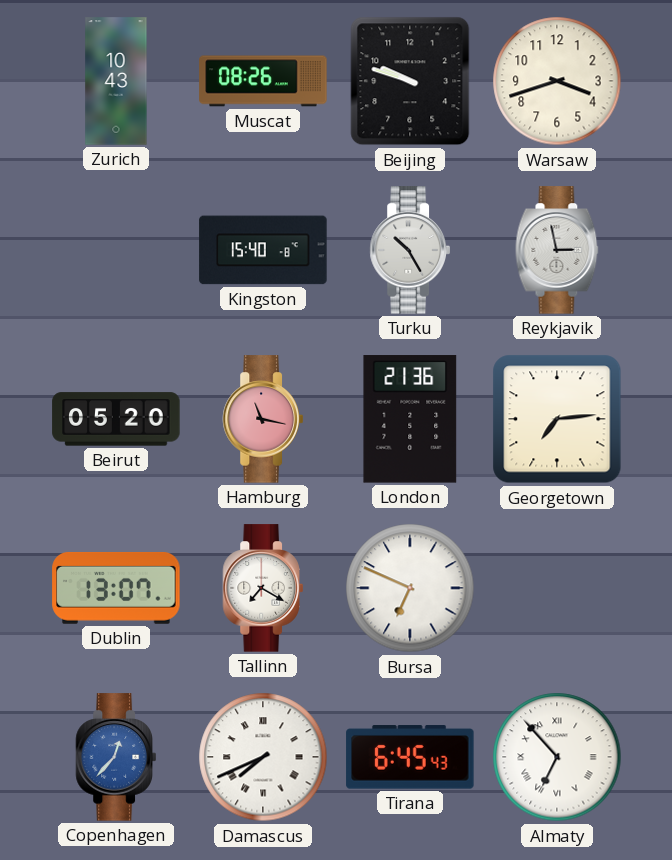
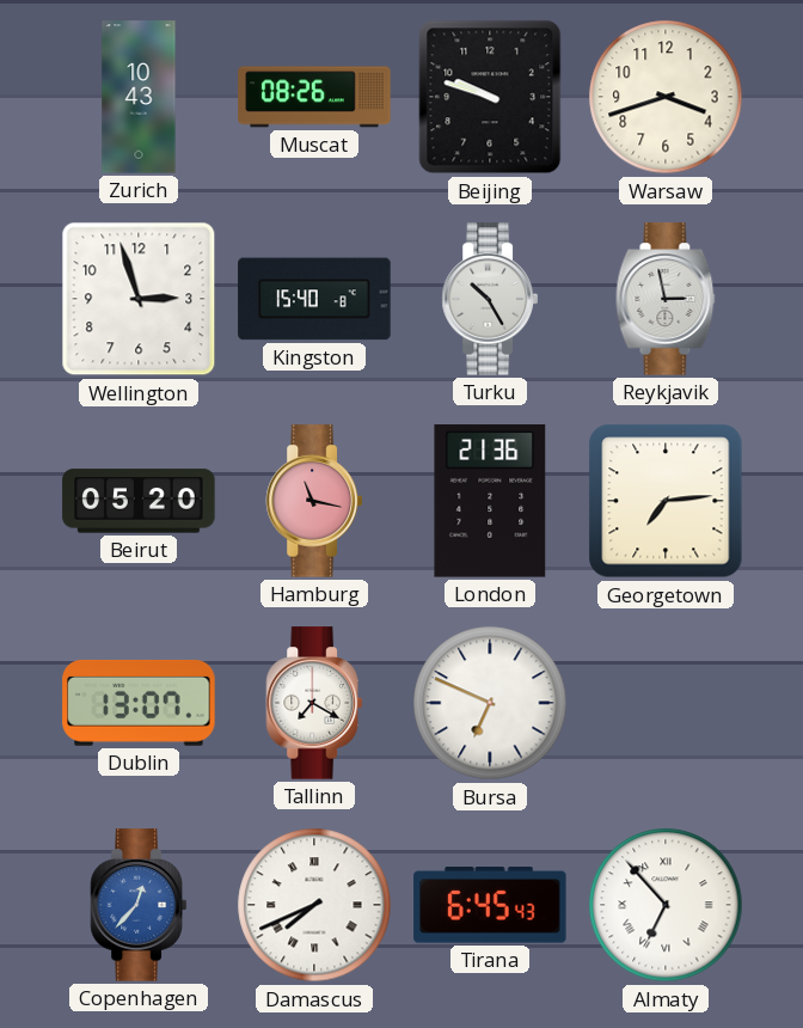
Wellington: none -> 2:57 (139, 299)
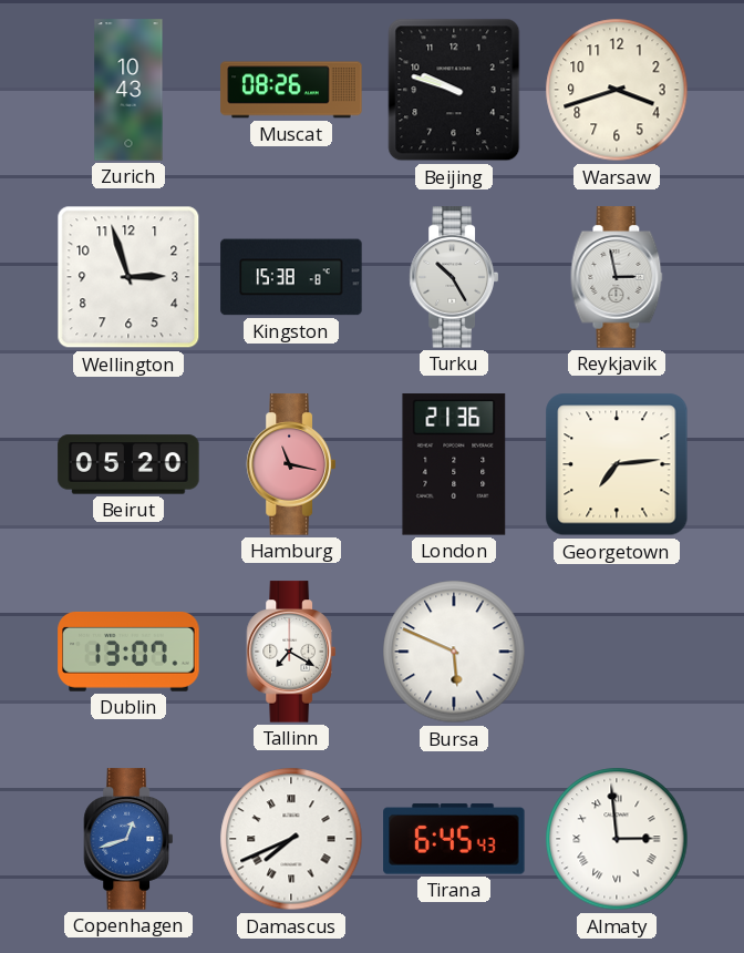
Kingston: 15:40 -> 15:38 (291, 277)
Bursa: 6:49 -> 5:49 (454, 652)
Copenhagen: 12:37 -> 12:42 (128, 839)
Almaty: 6:53 -> 2:59 (617, 839)
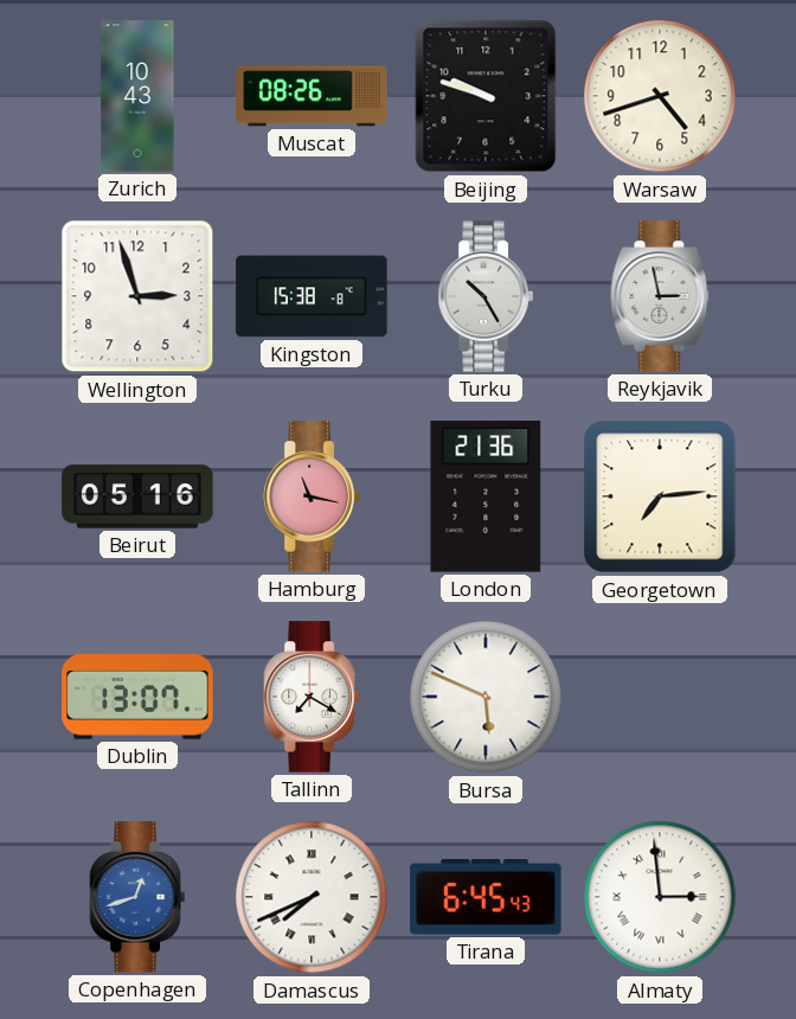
Warsaw: 3:42 -> 4:42 (660, 96)
Beirut: 05:20 -> 05:16 (137, 496)
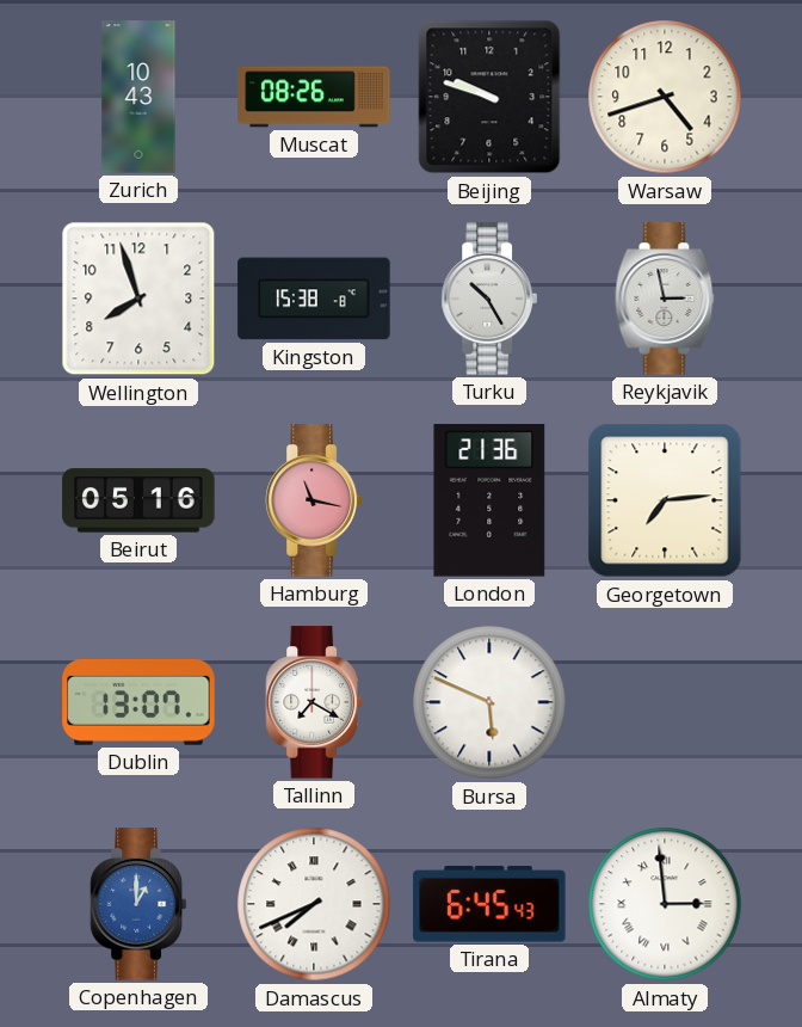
Wellington: 2:57 -> 7:57 (138, 299)
Copenhagen: 12:42 -> 1:00 (138, 904)
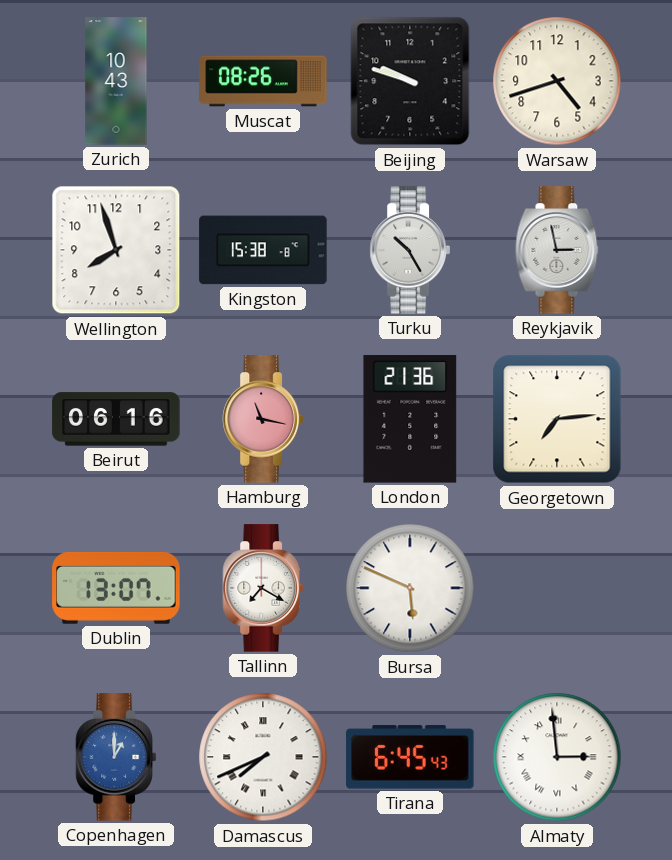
Beirut: 05:16 -> 06:16 (116, 419)
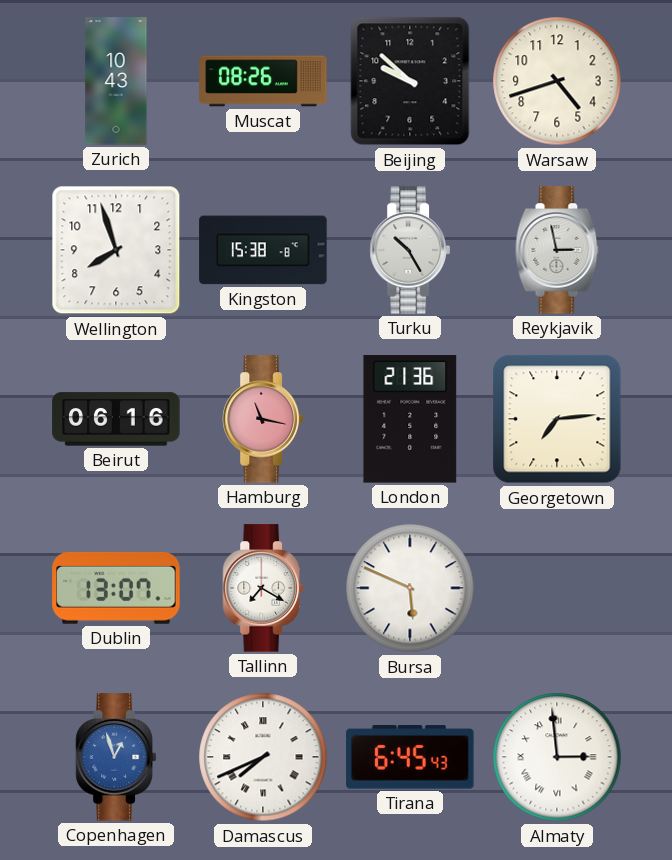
Beijing: 9:48 -> 9:52 (410, 81)
Copenhagen: 1:00 -> 12:57 (116, 757)
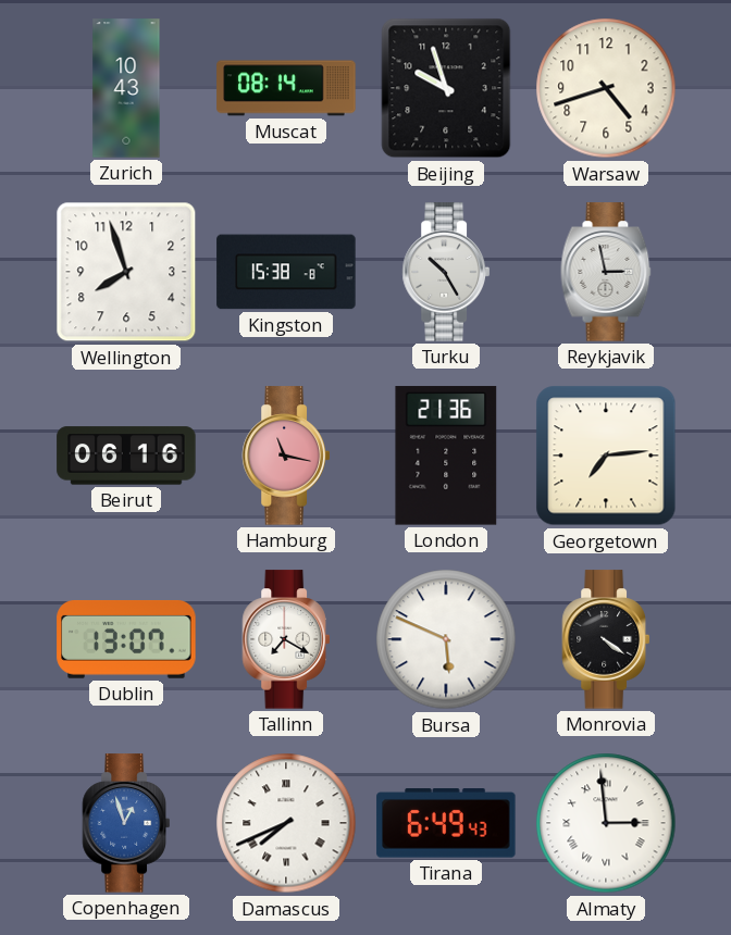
Muscat: 08:26 -> 08:14 (286, 88)
Beijing: 9:52 -> 9:57 (446, 88)
Monrovia: none -> 4:21 (606, 639)
Tirana: 6:45 -> 6:49 (446, 823)
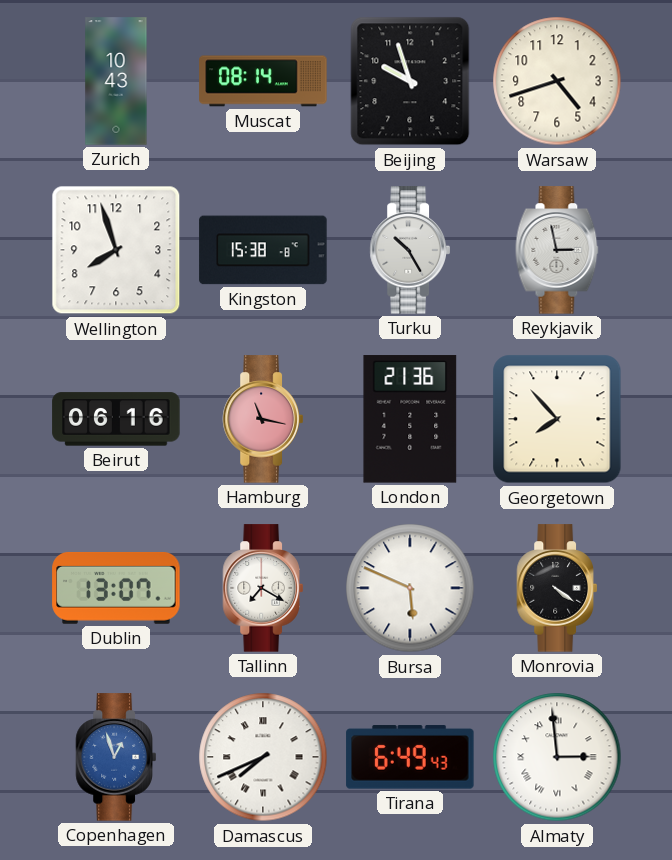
Georgetown: 7:14 -> 7:53 (557, 419)
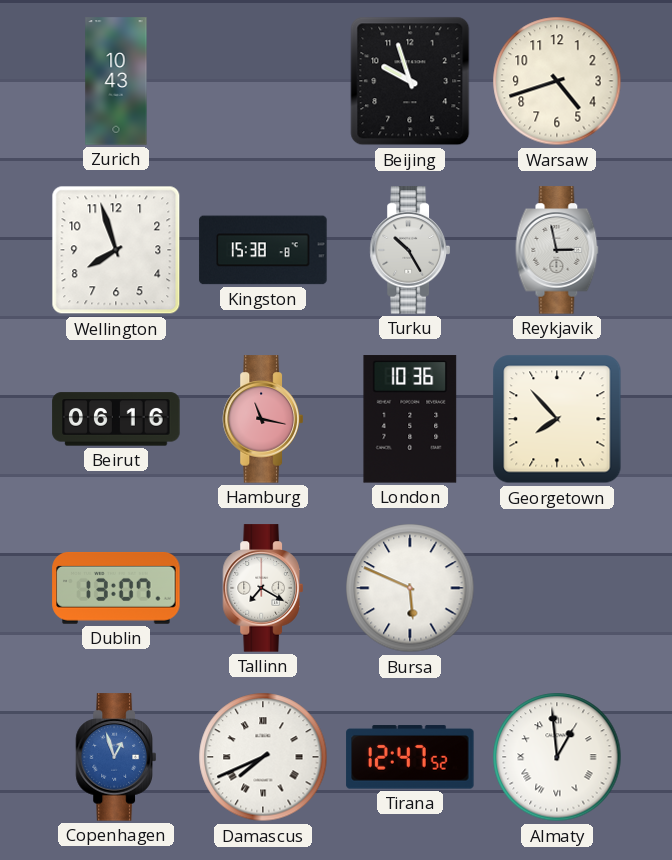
Muscat: 08:14 -> none (263, 81)
London: 21:36 -> 10:36 (410, 419)
Monrovia: 4:21 -> none (557, 588)
Tirana: 6:49 -> 12:47 (410, 757)
Almaty: 2:59 -> 12:59 (557, 757)
